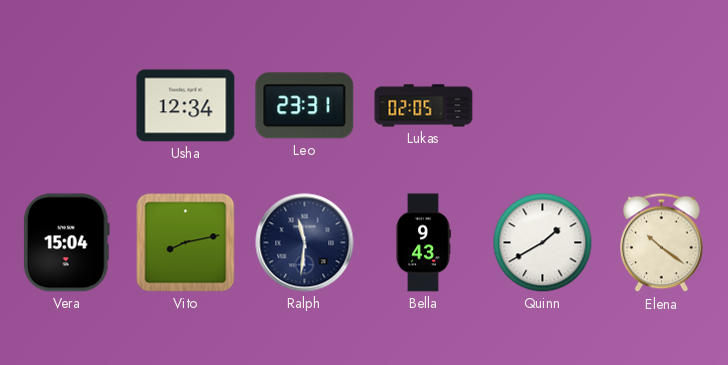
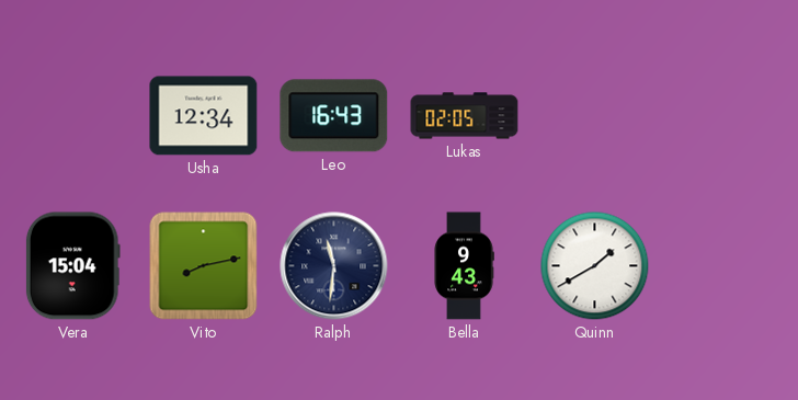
Leo: 23:31 -> 16:43 (334, 116)
Elena: 10:21 -> none (662, 243)
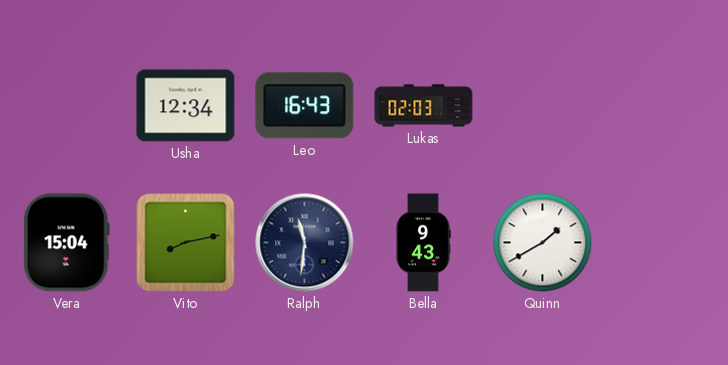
Lukas: 02:05 -> 02:03 (424, 106)
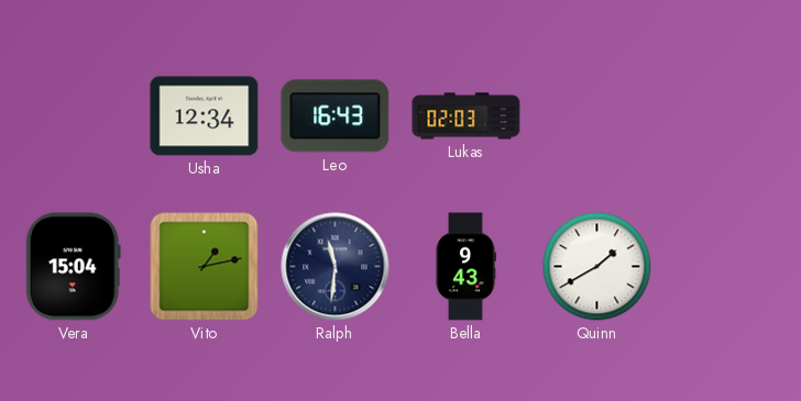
Vito: 8:13 -> 1:13 (205, 267)
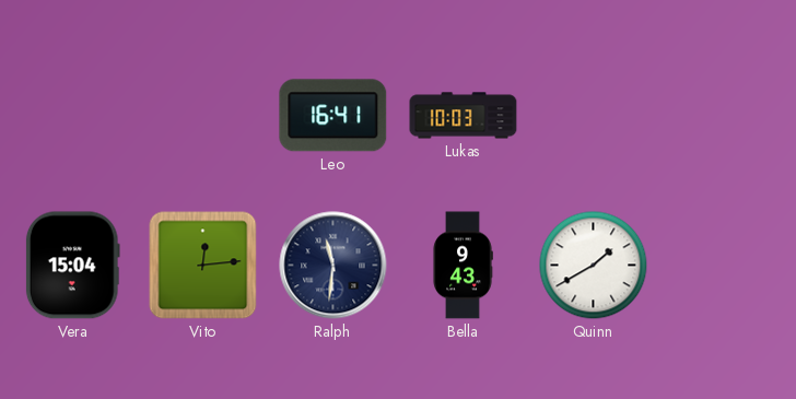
Usha: 12:34 -> none (205, 116)
Leo: 16:43 -> 16:41 (333, 116)
Lukas: 02:03 -> 10:03 (464, 116)
Vito: 1:13 -> 12:14 (203, 266)
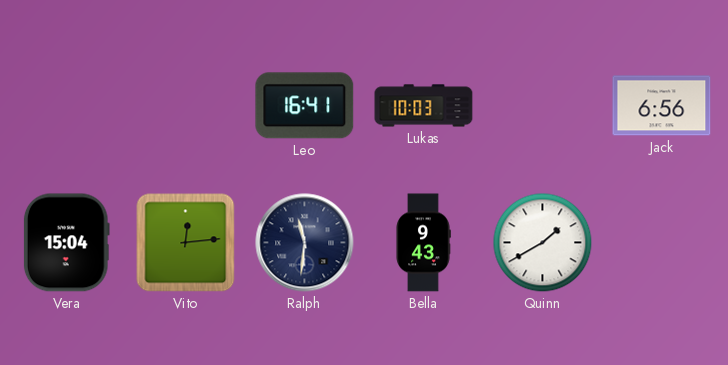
Jack: none -> 6:56 (662, 106)
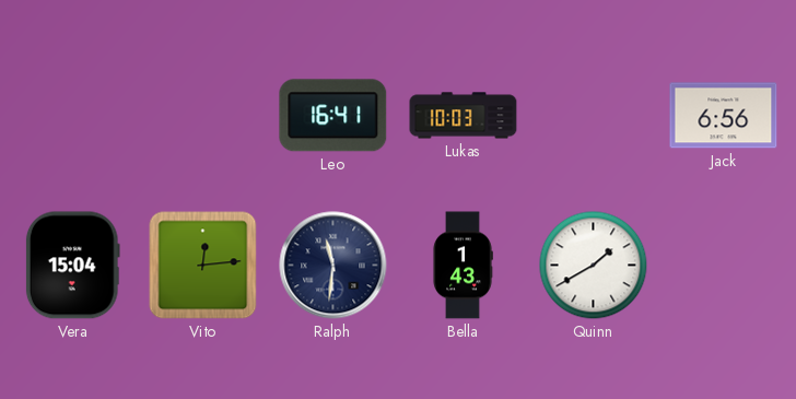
Bella: 9:43 -> 1:43 (463, 266)
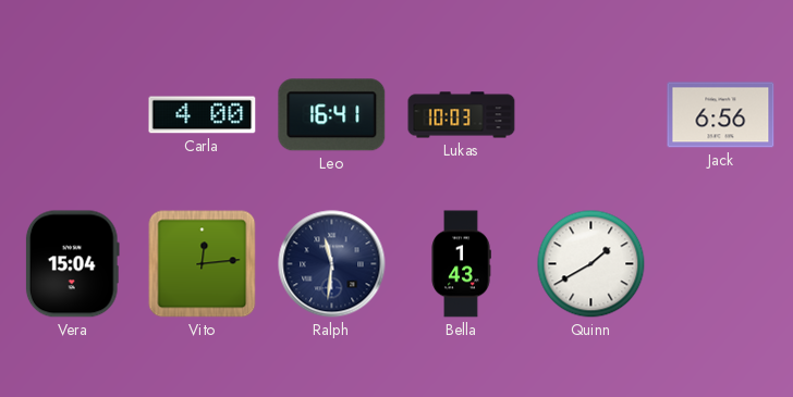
Carla: none -> 4:00 (203, 115)
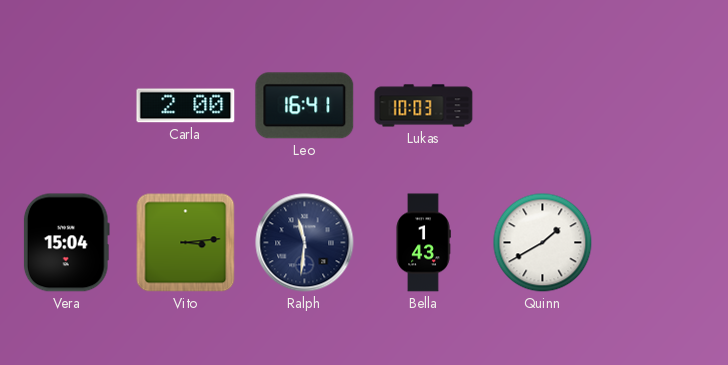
Carla: 4:00 -> 2:00 (186, 106)
Jack: 6:56 -> none (721, 115)
Vito: 12:14 -> 3:14 (186, 243)
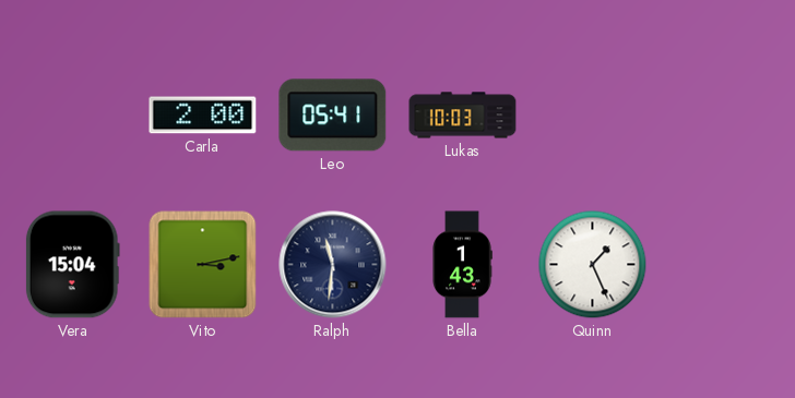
Leo: 16:41 -> 05:41 (333, 116)
Vito: 3:14 -> 3:13 (203, 265)
Quinn: 1:40 -> 1:26 (593, 265)
